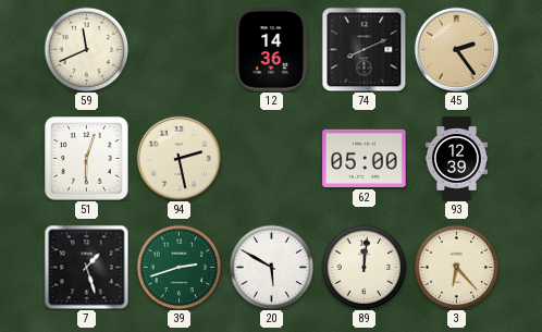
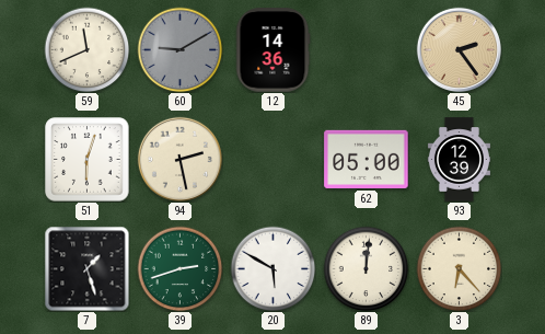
60: none -> 9:10 (179, 49)
74: 8:11 -> none (364, 49)
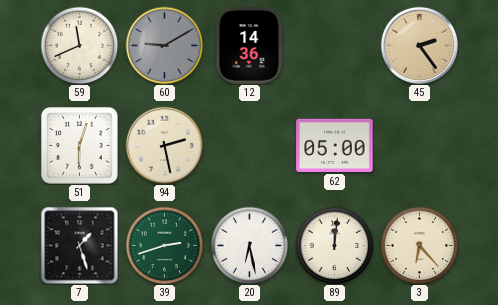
93: 12:39 -> none (459, 160)
20: 5:50 -> 6:28 (249, 245)
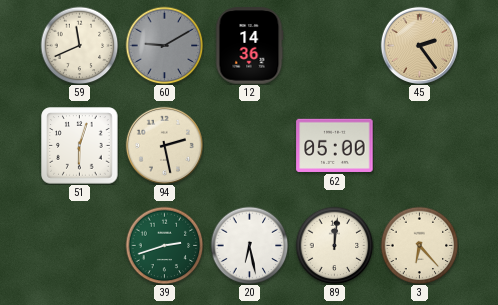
7: 1:27 -> none (79, 245)
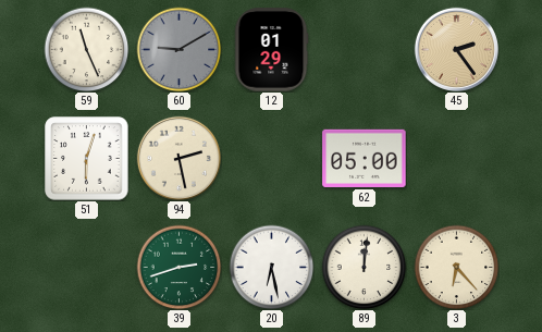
59: 11:41 -> 11:26 (86, 49)
12: 14:36 -> 01:29 (271, 50)
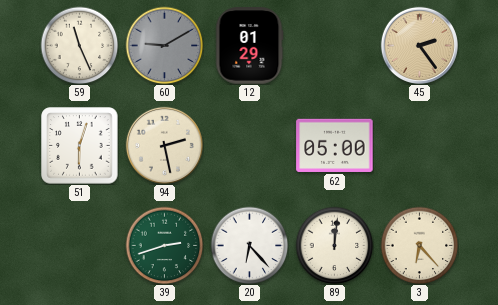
20: 6:28 -> 6:23 (249, 245)
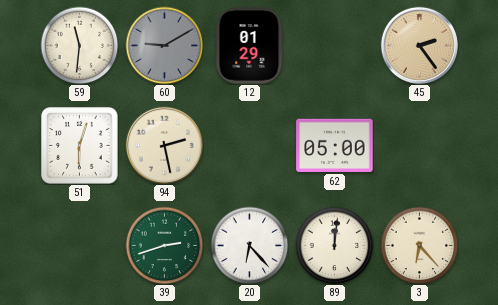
59: 11:26 -> 11:31 (79, 45)
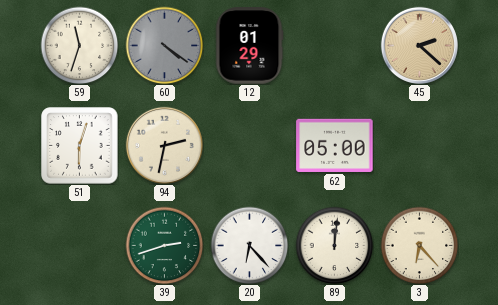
59: 11:31 -> 11:33 (79, 45)
60: 9:10 -> 4:21 (164, 45)
45: 2:24 -> 2:22 (419, 45)
94: 2:28 -> 2:32 (164, 145)
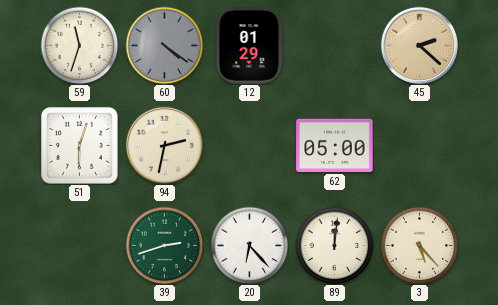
3: 6:23 -> 5:23 (419, 245)
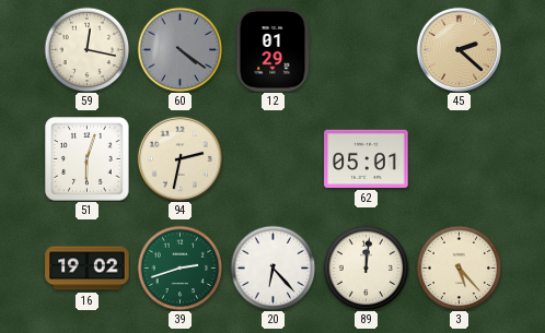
59: 11:33 -> 12:17 (86, 49)
62: 05:00 -> 05:01 (367, 158)
16: none -> 19:02 (88, 269)
